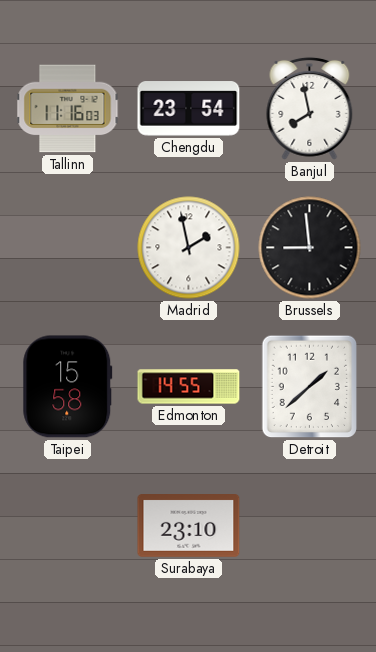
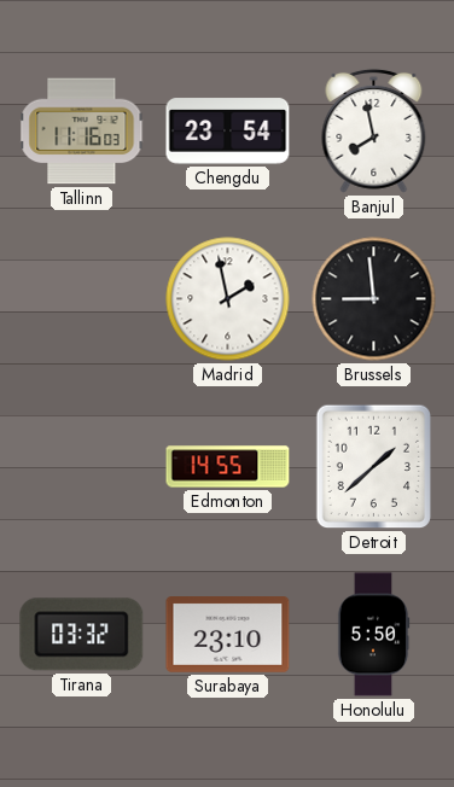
Taipei: 15:58 -> none (68, 387)
Tirana: none -> 03:32 (82, 635)
Honolulu: none -> 5:50 (373, 635)
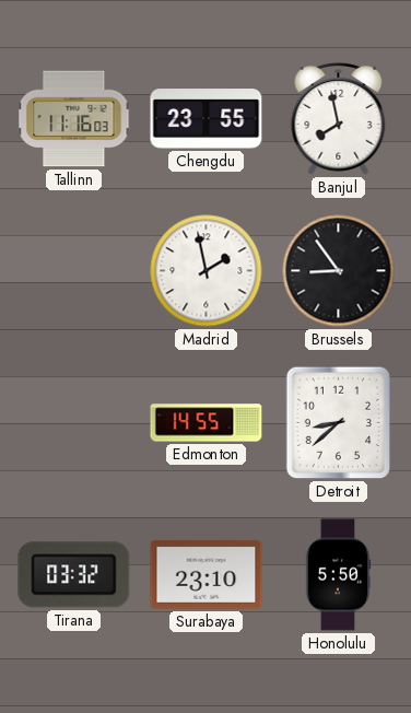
Chengdu: 23:54 -> 23:55 (207, 119)
Brussels: 8:59 -> 8:54 (339, 271)
Detroit: 1:38 -> 8:38 (339, 423)
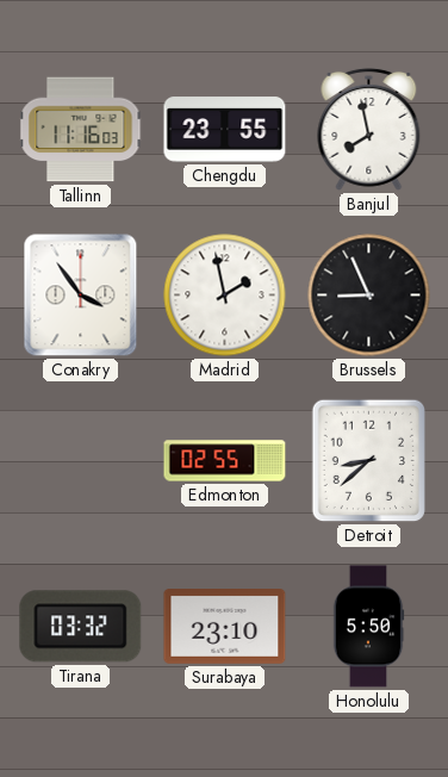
Conakry: none -> 3:54 (81, 296)
Brussels: 8:54 -> 8:56 (369, 296)
Edmonton: 14:55 -> 02:55 (225, 461)
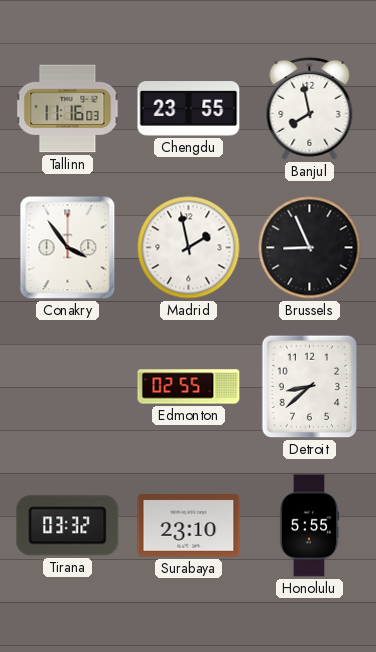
Honolulu: 5:50 -> 5:55 (309, 526)
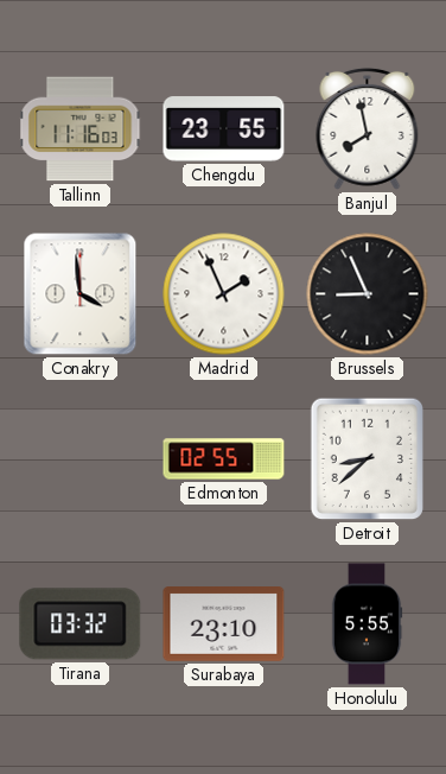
Conakry: 3:54 -> 3:59 (81, 294)
Madrid: 1:58 -> 1:56 (224, 294)
